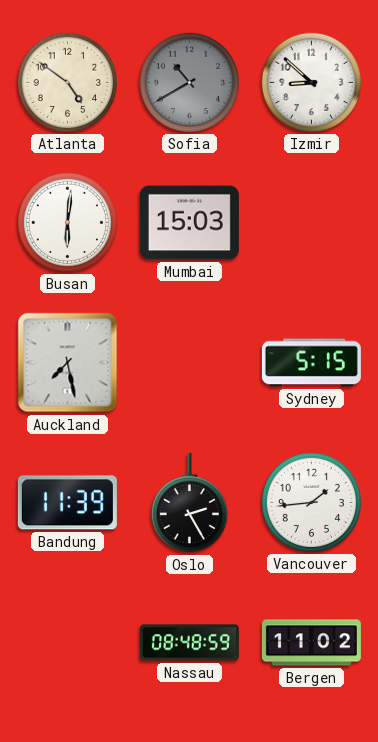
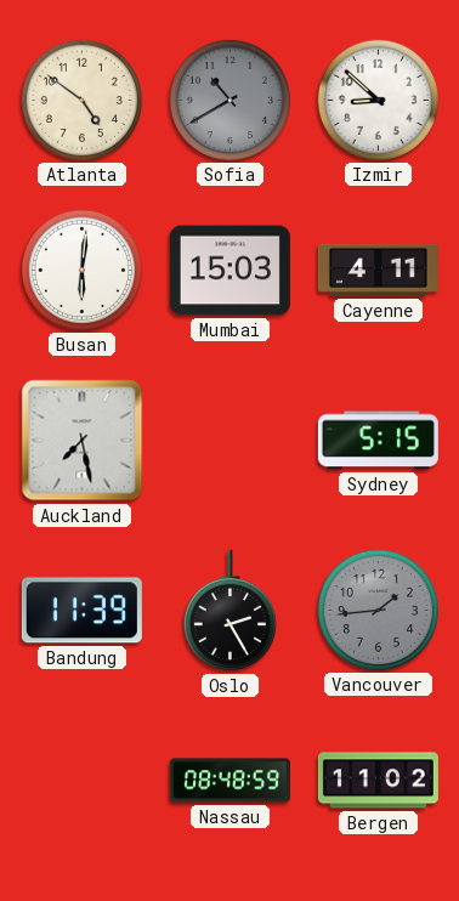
Cayenne: none -> 4:11 (378, 270)
Vancouver dial: white -> grey (378, 610)
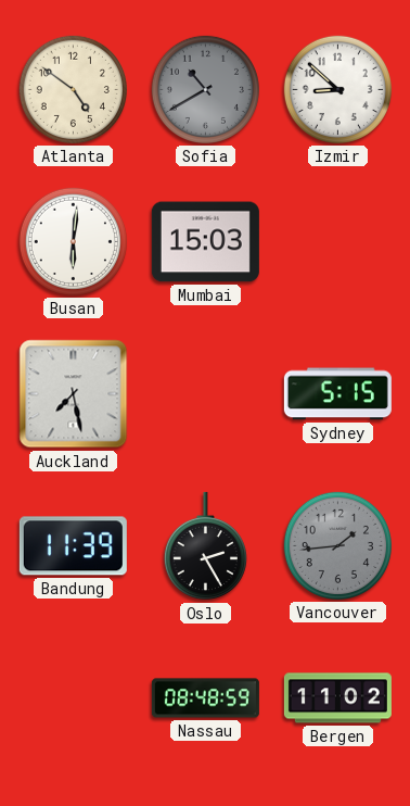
Cayenne: 4:11 -> none (378, 270)
